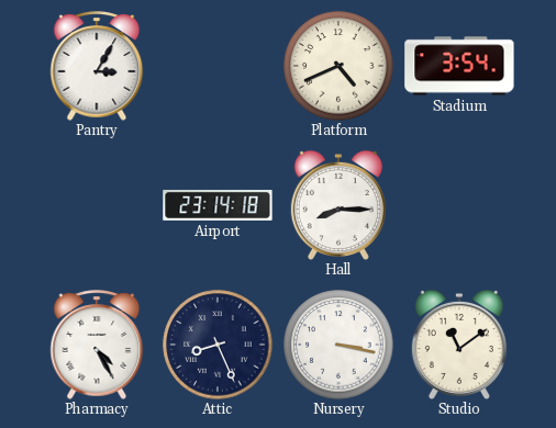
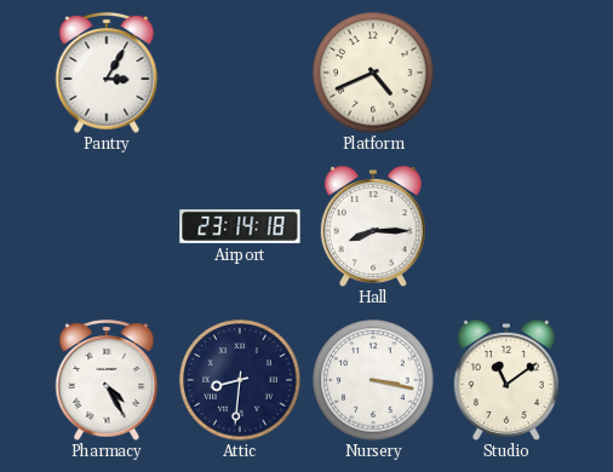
Stadium: 3:54 -> none (459, 66)
Attic: 8:26 -> 8:31 (240, 380)
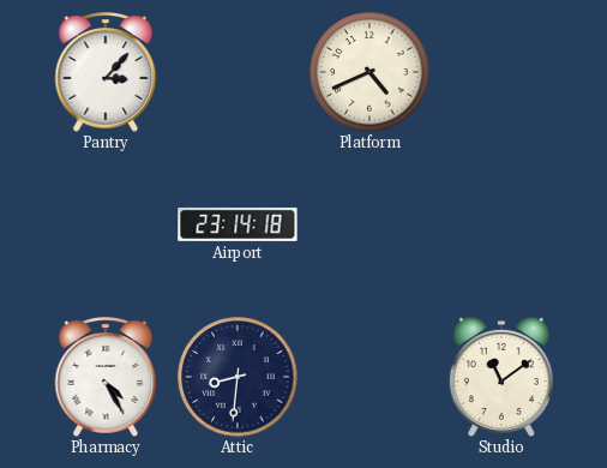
Pantry: 3:05 -> 3:07 (106, 72)
Hall: 8:15 -> none (373, 225)
Nursery: 3:17 -> none (373, 380)
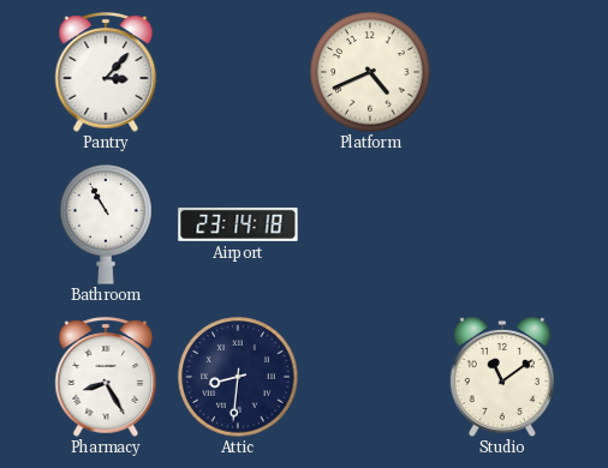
Bathroom: none -> 10:55 (106, 226)
Pharmacy: 4:25 -> 8:25 (106, 377)
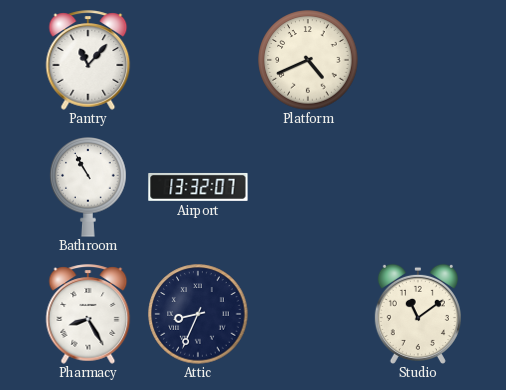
Pantry: 3:07 -> 11:07 (88, 60)
Airport: 23:14 -> 13:32 (198, 187)
Attic: 8:31 -> 8:34 (198, 314)
